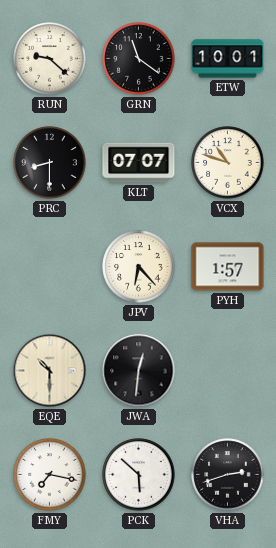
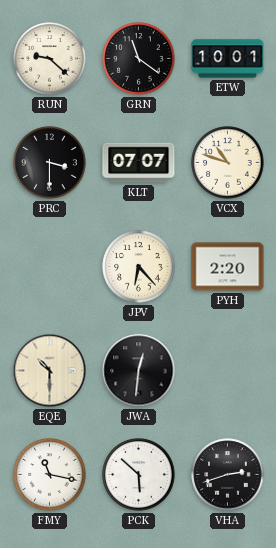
PRC: 8:30 -> 3:30 (50, 163)
PYH: 1:57 -> 2:20 (228, 267)
FMY: 7:17 -> 11:17 (50, 475)
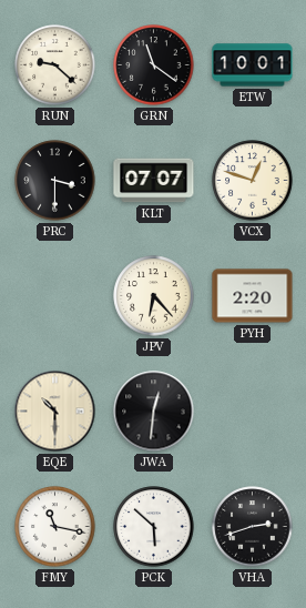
VCX: 10:48 -> 12:48 (253, 181)
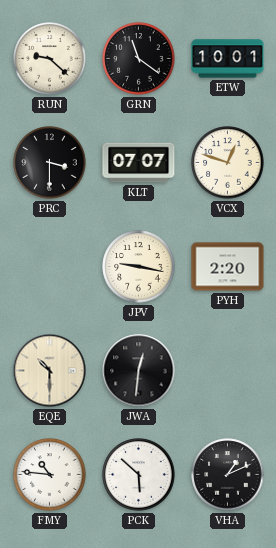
JPV: 6:23 -> 9:17 (139, 267)
FMY: 11:17 -> 10:46 (50, 475)
VHA: 2:42 -> 1:11 (228, 475)
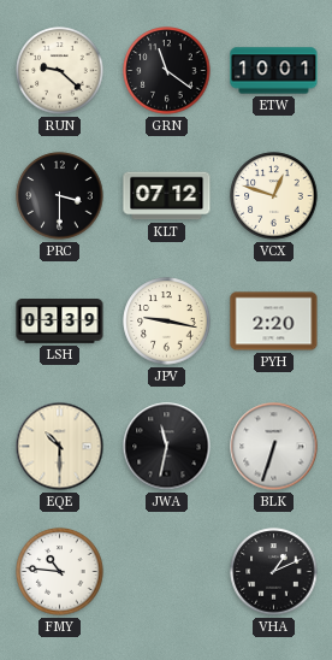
KLT: 07:07 -> 07:12 (167, 196)
LSH: none -> 03:39 (60, 322)
JWA: 12:31 -> 11:32 (167, 447)
BLK: none -> 6:33 (274, 447)
PCK: 5:52 -> none (139, 475)
